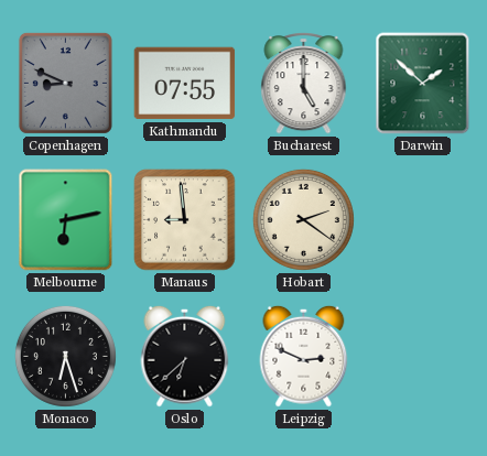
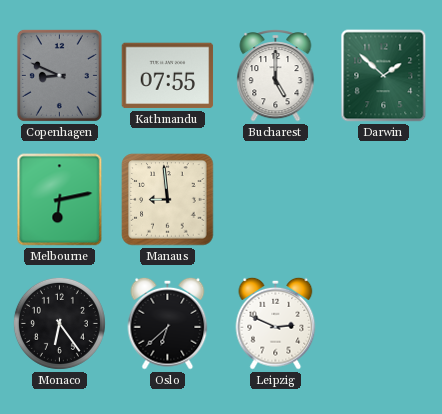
Hobart: 2:21 -> none (303, 219)
Monaco: 6:27 -> 6:24 (59, 323)
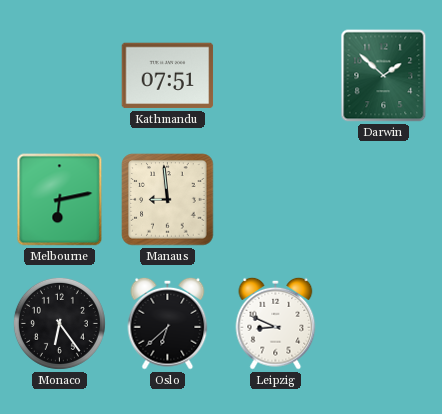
Copenhagen: 8:49 -> none (59, 75)
Kathmandu: 07:55 -> 07:51 (168, 76)
Bucharest: 5:00 -> none (276, 76)
Leipzig: 2:49 -> 8:49 (276, 323)
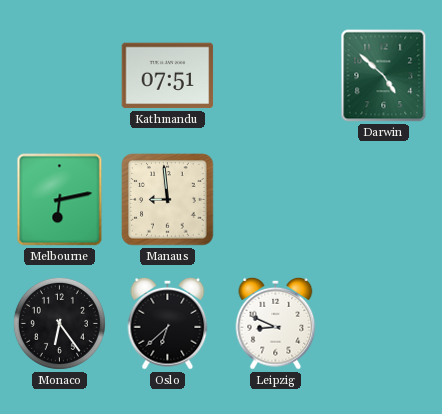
Darwin: 1:52 -> 4:52 (384, 76)
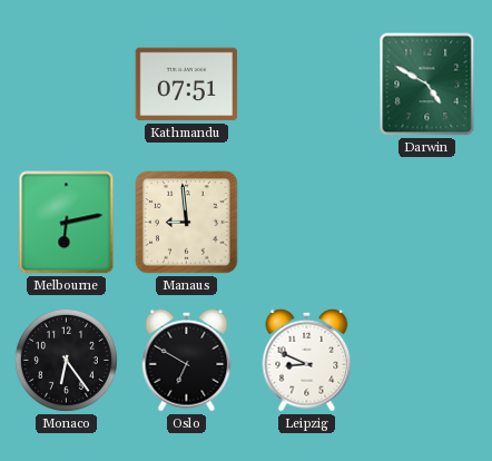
Darwin: 4:52 -> 4:50 (427, 85)
Oslo: 6:38 -> 6:50 (187, 360)
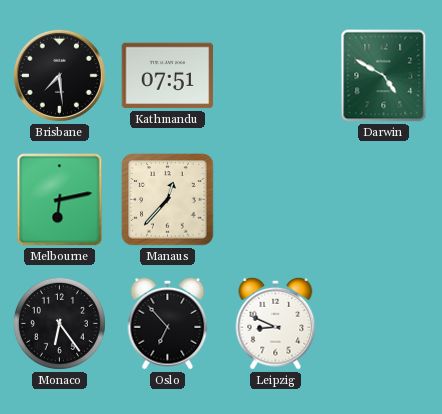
Brisbane: none -> 7:29 (59, 75)
Manaus: 8:59 -> 12:37 (168, 200)
Oslo: 6:50 -> 6:53 (168, 323)
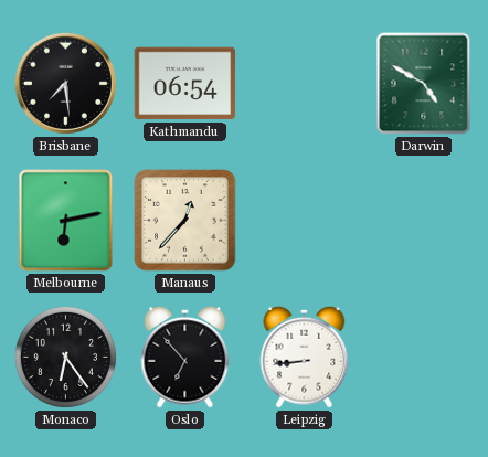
Kathmandu: 07:51 -> 06:54 (185, 84)
Leipzig: 8:49 -> 8:44 (305, 357)
